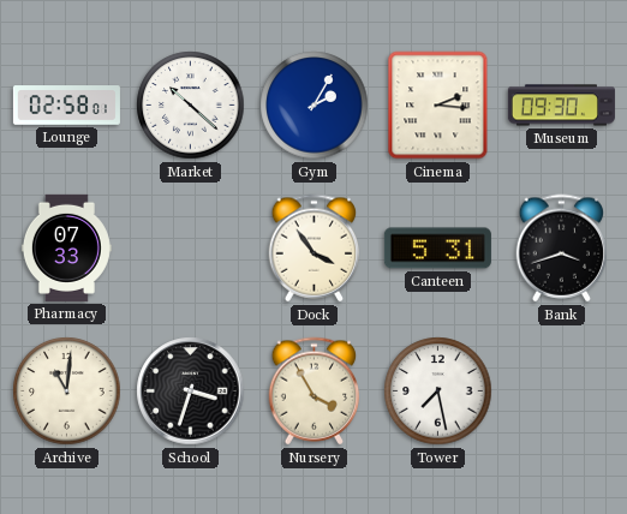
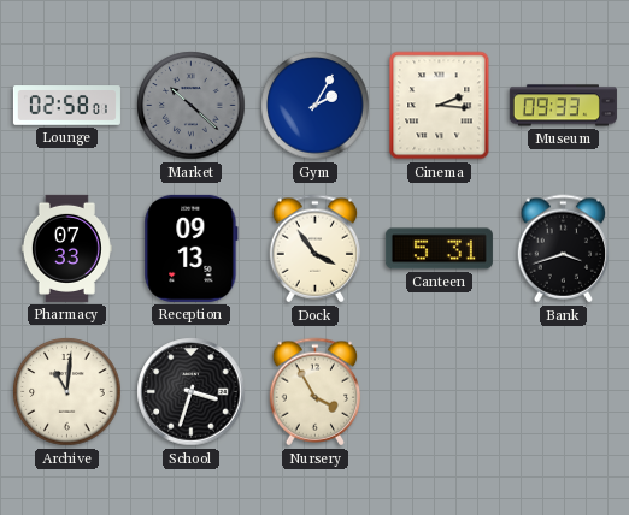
Market dial: white -> grey (192, 106)
Museum: 09:30 -> 09:33 (563, 106)
Reception: none -> 09:13 (192, 248)
Tower: 7:28 -> none (438, 392)
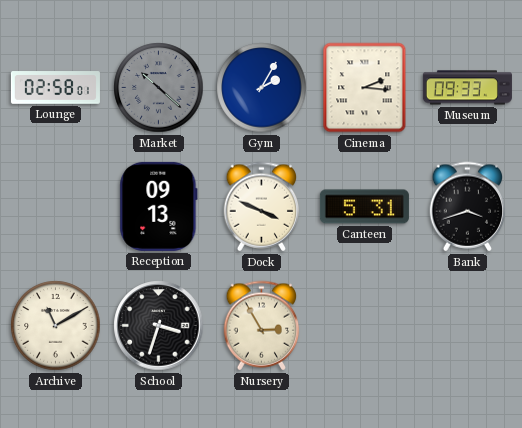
Pharmacy: 07:33 -> none (66, 248)
Dock: 3:54 -> 3:49 (262, 207)
Archive: 11:01 -> 11:10 (56, 326)
Nursery: 3:55 -> 2:55 (262, 326)
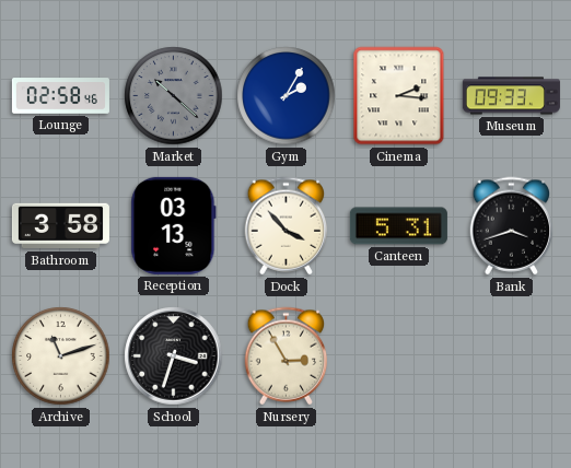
Lounge: 02:58:01 -> 02:58:46 (60, 96)
Bathroom: none -> 3:58 (60, 226)
Reception: 09:13 -> 03:13 (174, 225)
Dock: 3:49 -> 3:53 (287, 226)
Archive: 11:10 -> 11:12 (61, 356)
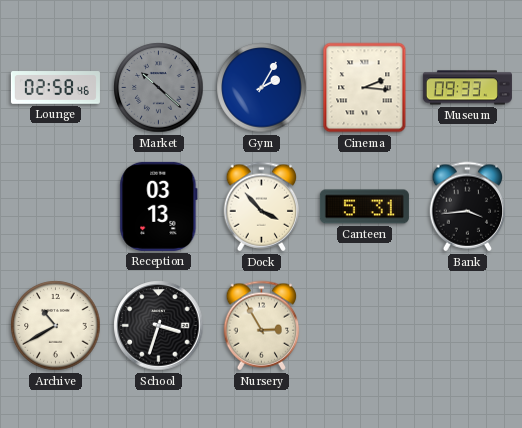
Bathroom: 3:58 -> none (60, 226)
Bank: 3:42 -> 3:44 (468, 207)
Archive: 11:12 -> 10:40 (56, 326)
